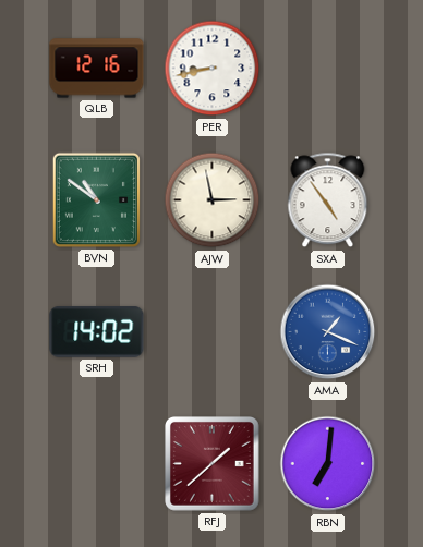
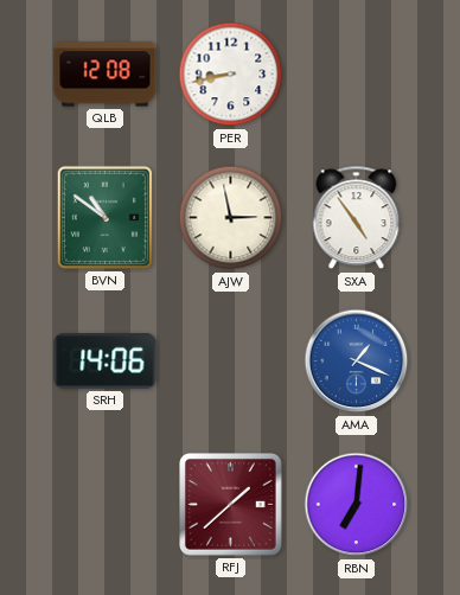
QLB: 12:16 -> 12:08 (106, 75)
SRH: 14:02 -> 14:06 (106, 362)
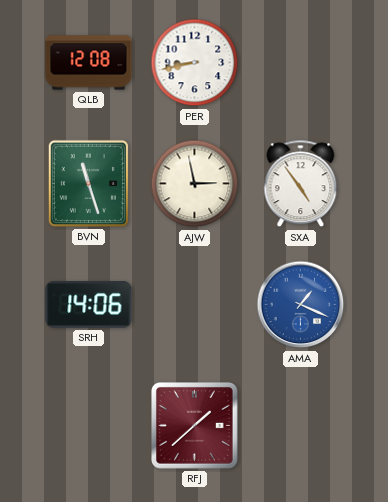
BVN: 10:51 -> 11:27 (88, 183)
RBN: 7:01 -> none (357, 505)
